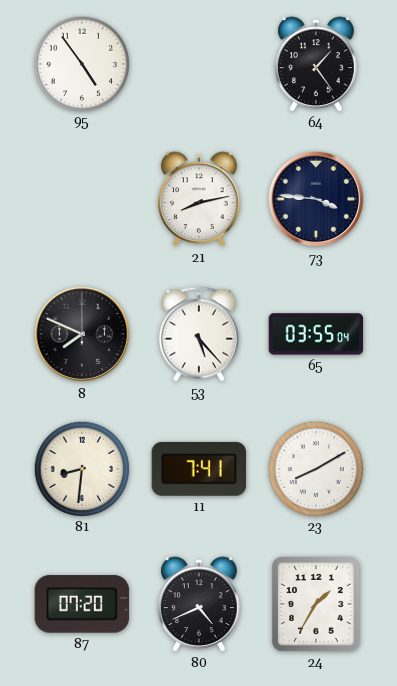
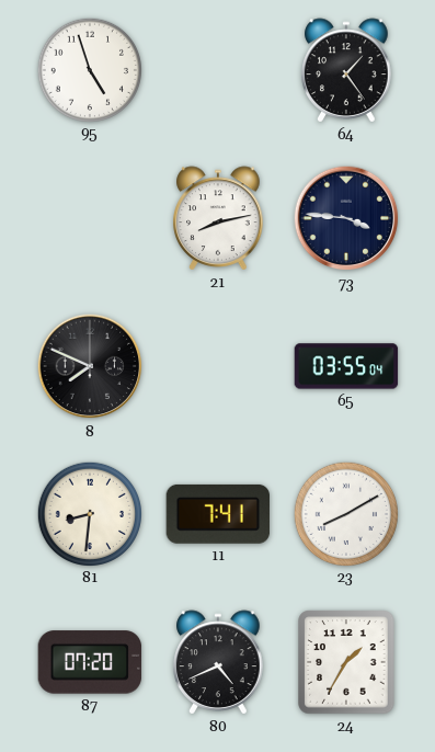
95: 4:54 -> 4:57 (89, 69)
53: 5:23 -> none (199, 334)
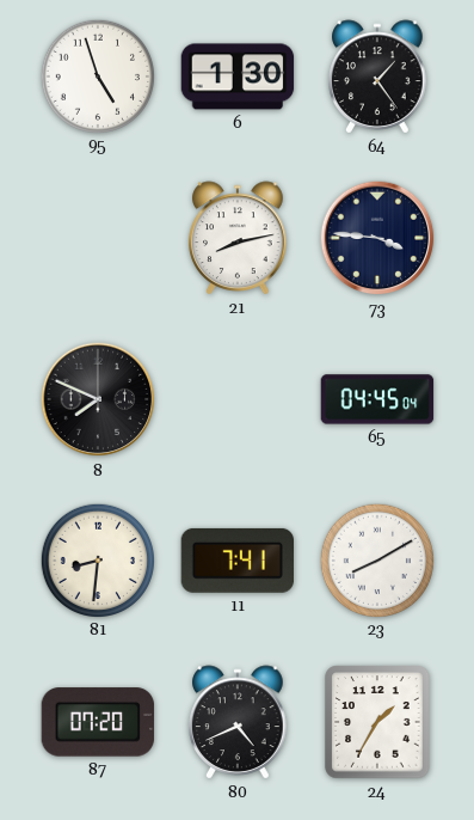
6: none -> 1:30 (238, 77)
65: 03:55 -> 04:45 (377, 399)
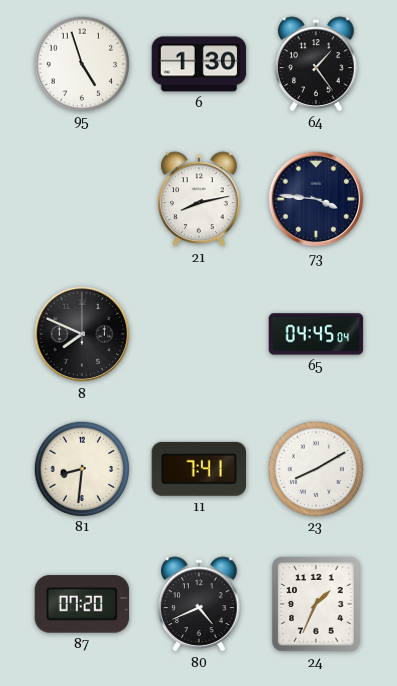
24: 1:35 -> 1:34 (316, 604)
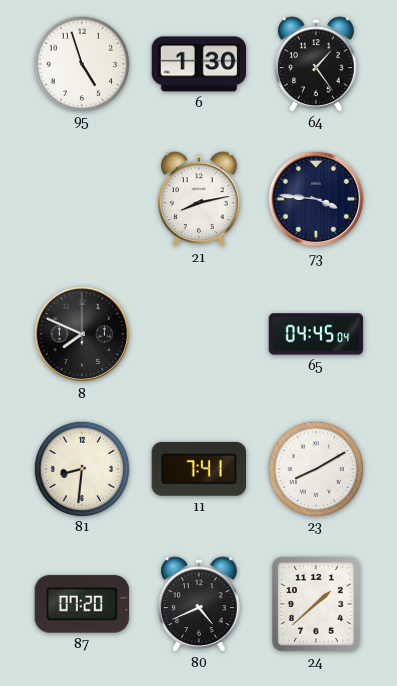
24: 1:34 -> 1:38 (316, 604)
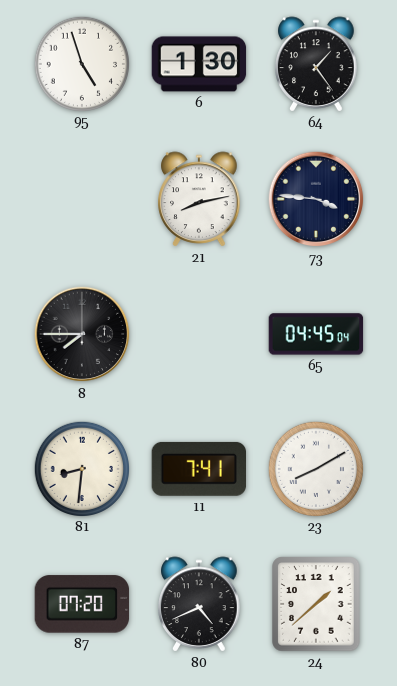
8: 7:49 -> 7:45 (82, 334)
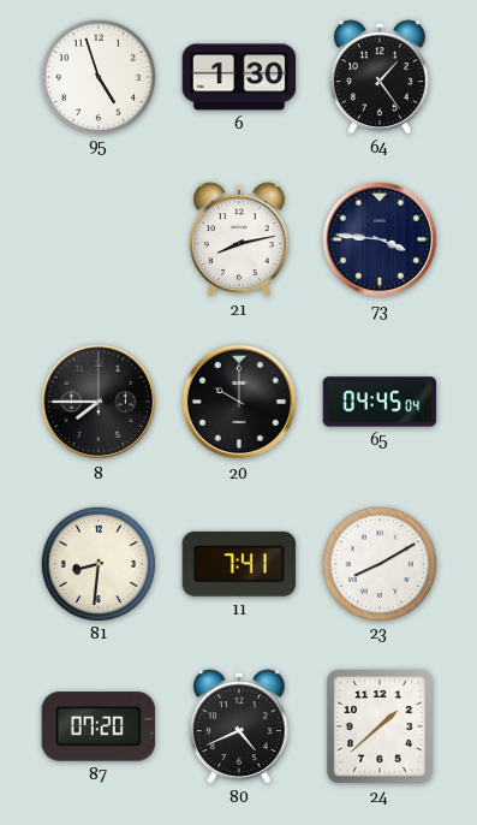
20: none -> 10:00 (239, 402)
